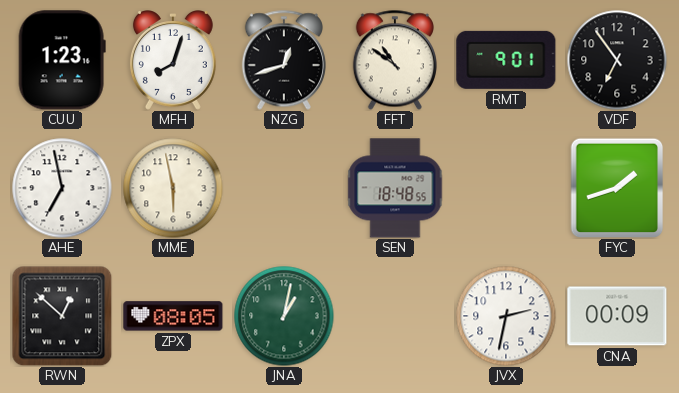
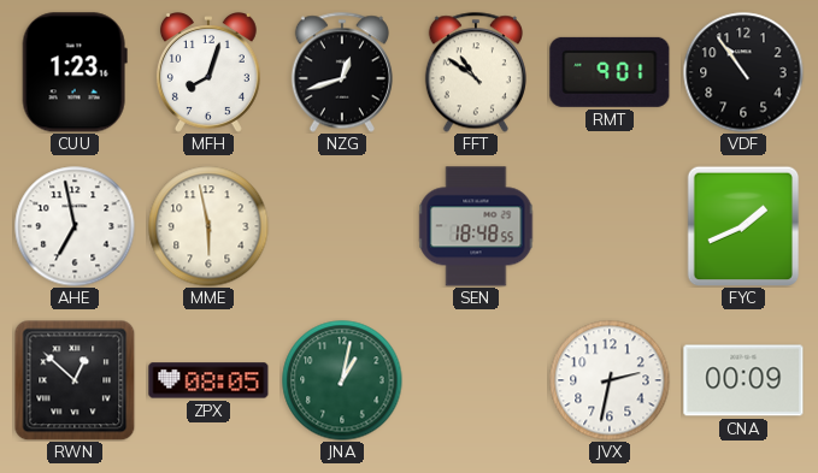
VDF: 6:54 -> 10:54 (743, 72)
FYC: 1:42 -> 1:41 (743, 226)
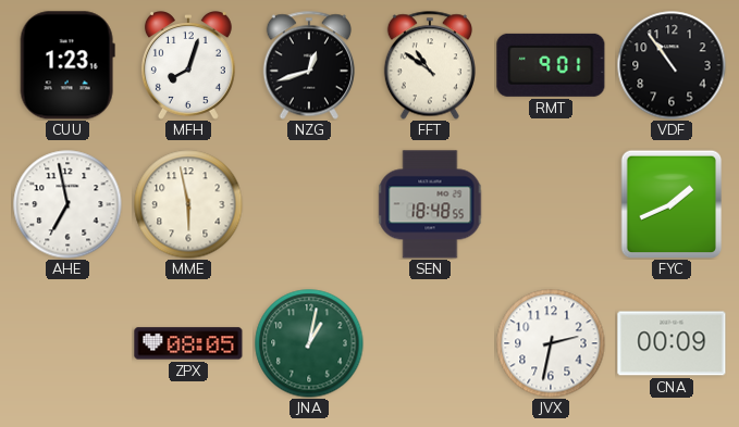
RWN: 12:52 -> none (75, 380)
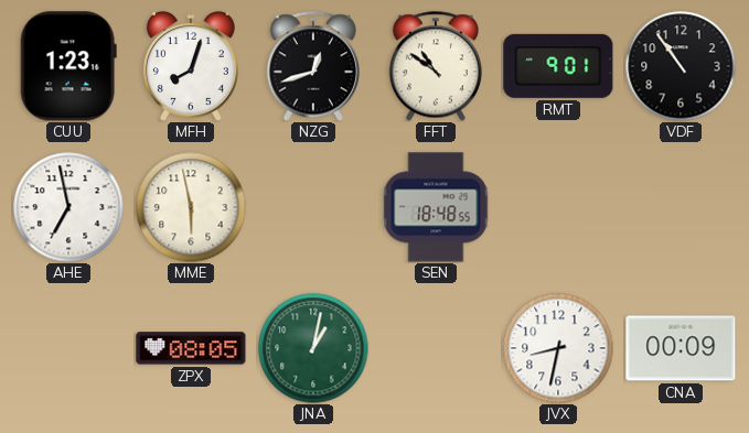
FYC: 1:41 -> none (672, 204)
JVX: 2:32 -> 8:32 (558, 348)
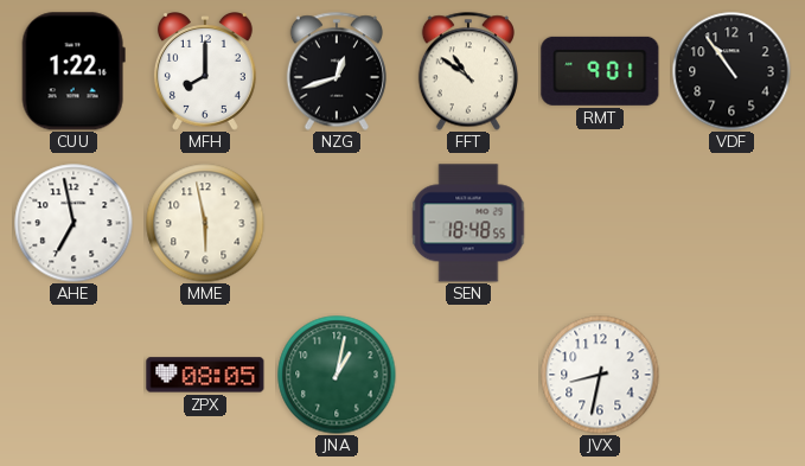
CUU: 1:23 -> 1:22 (74, 71)
MFH: 8:03 -> 8:00 (205, 72)
CNA: 00:09 -> none (681, 348)
